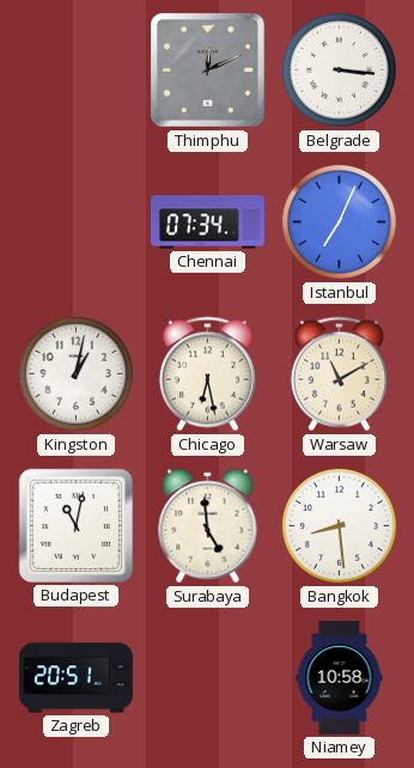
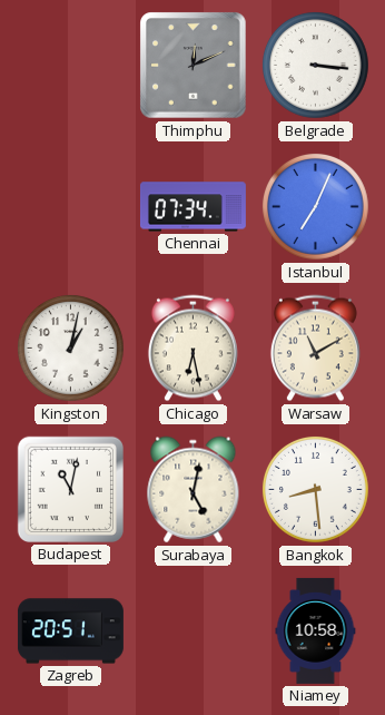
Surabaya: 4:59 -> 5:02 (194, 490)
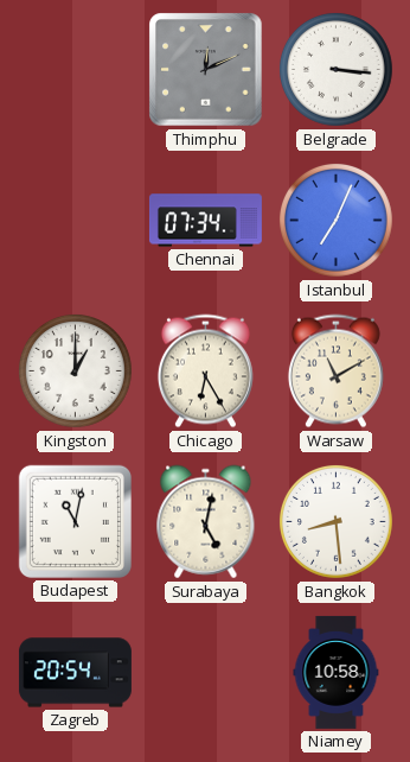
Kingston: 1:02 -> 1:00 (76, 372)
Chicago: 6:28 -> 6:25 (205, 372)
Zagreb: 20:51 -> 20:54 (75, 673)
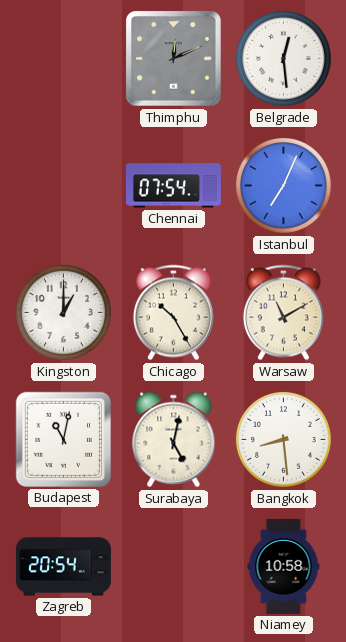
Belgrade: 3:16 -> 12:29 (284, 59)
Chennai: 07:34 -> 07:54 (173, 186)
Chicago: 6:25 -> 10:25 (173, 313)
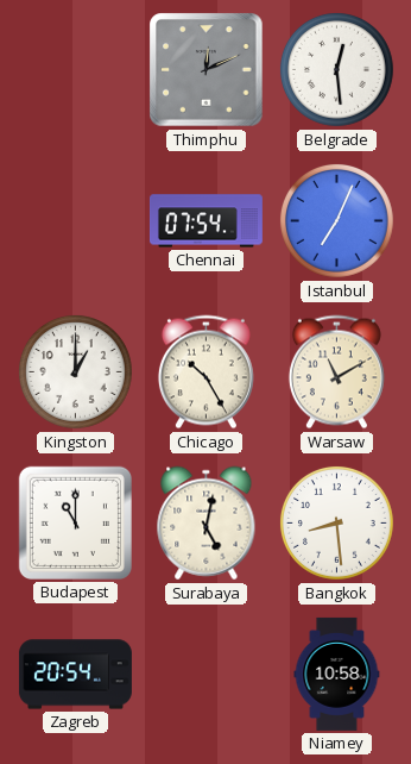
Budapest: 11:02 -> 11:00 (75, 522)
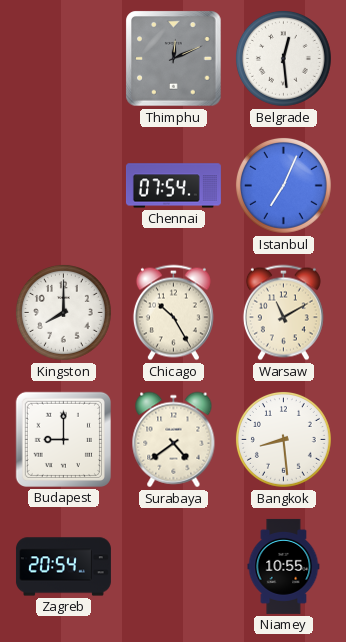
Kingston: 1:00 -> 8:00 (64, 313)
Budapest: 11:00 -> 9:00 (63, 439)
Surabaya: 5:02 -> 4:39 (174, 440)
Niamey: 10:58 -> 10:55 (284, 566)
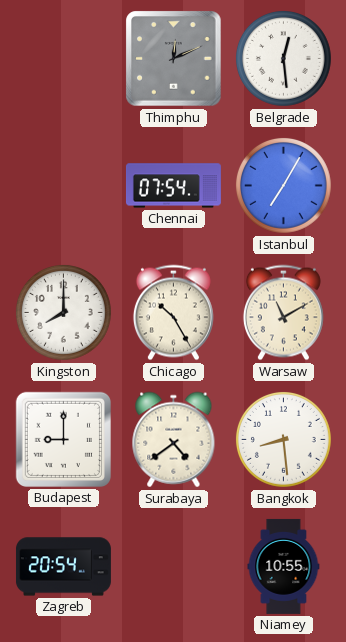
Istanbul: 7:04 -> 7:05 (284, 186)
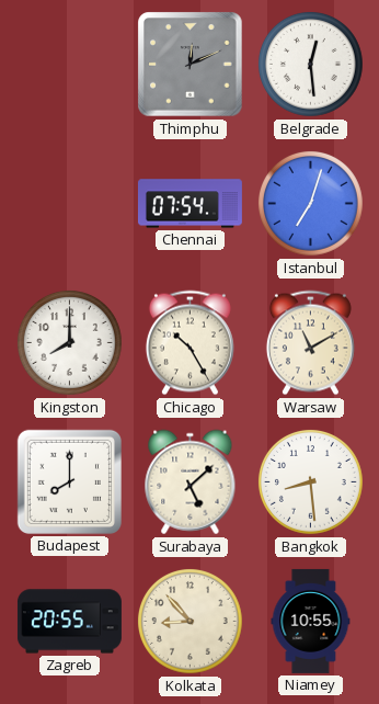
Istanbul: 7:05 -> 7:03 (311, 204)
Budapest: 9:00 -> 8:00 (69, 481)
Surabaya: 4:39 -> 5:08 (191, 482)
Zagreb: 20:54 -> 20:55 (69, 622)
Kolkata: none -> 8:53 (191, 622)
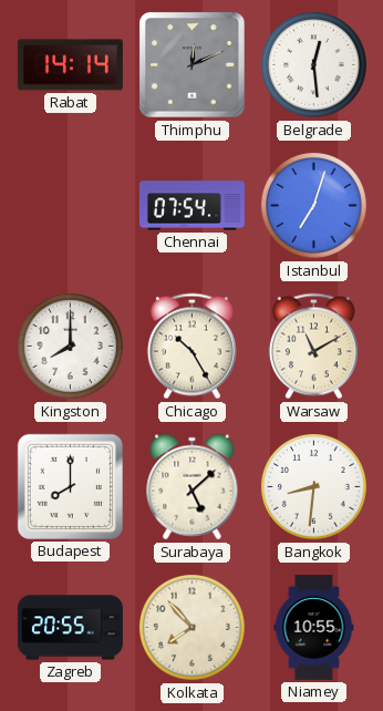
Rabat: none -> 14:14 (70, 65)
Bangkok: 8:29 -> 8:31 (314, 487)
Kolkata: 8:53 -> 7:53 (193, 628)
